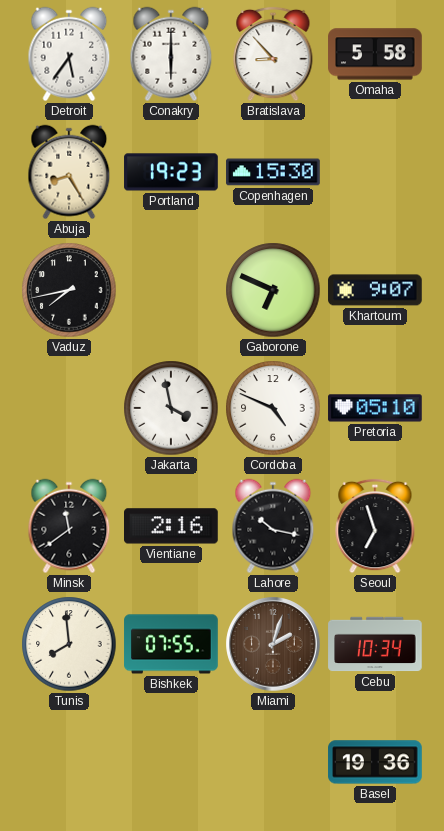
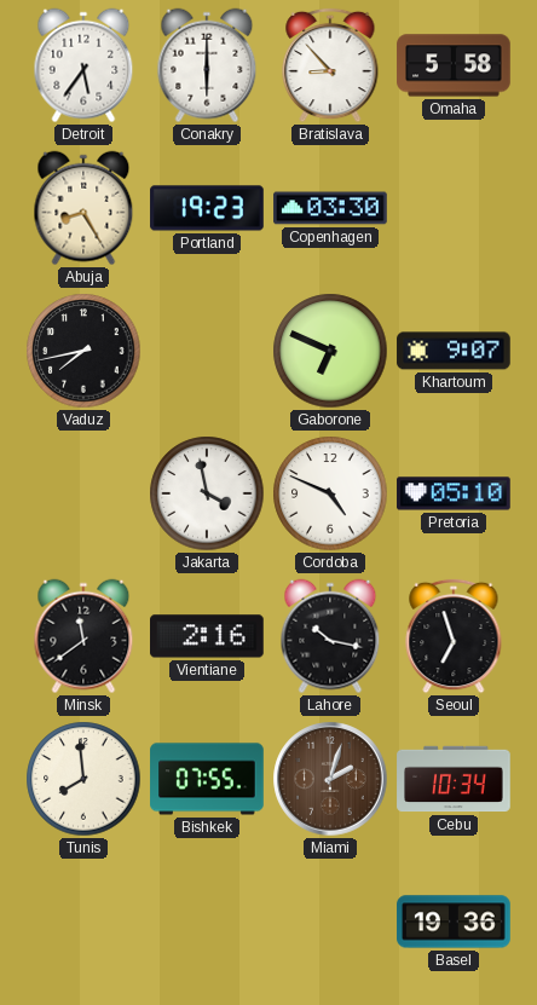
Copenhagen: 15:30 -> 03:30 (330, 208)
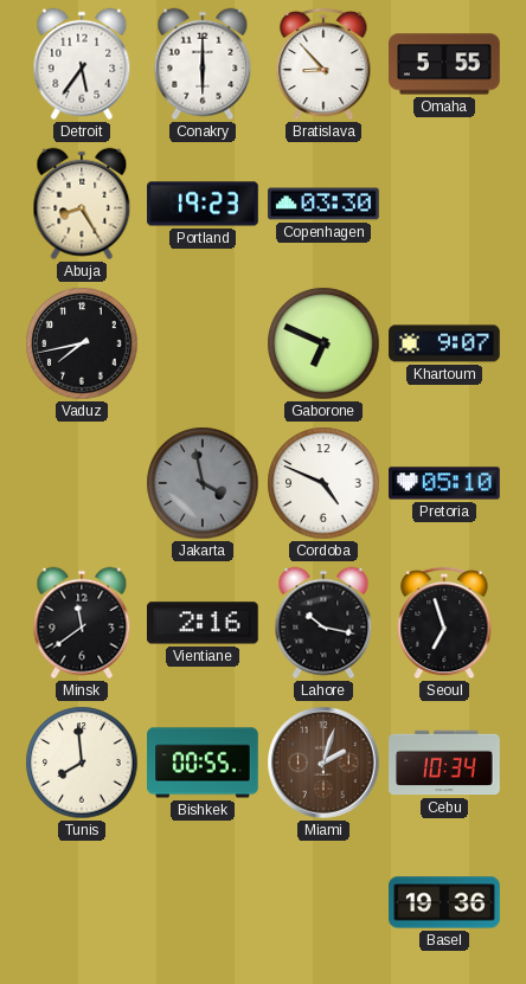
Omaha: 5:58 -> 5:55 (444, 64)
Jakarta dial: white -> grey (203, 483)
Bishkek: 07:55 -> 00:55 (203, 763)
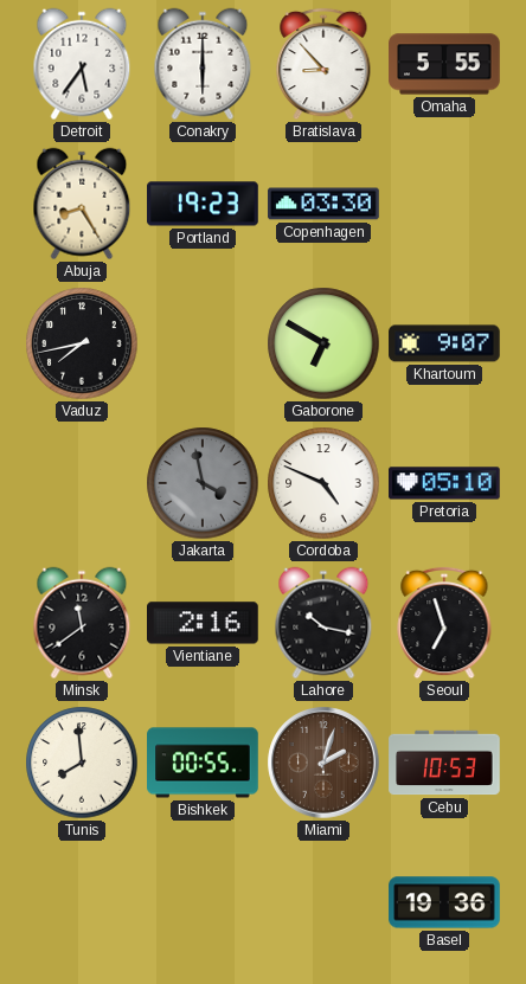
Gaborone: 6:49 -> 6:50 (323, 343)
Cebu: 10:34 -> 10:53 (444, 763)
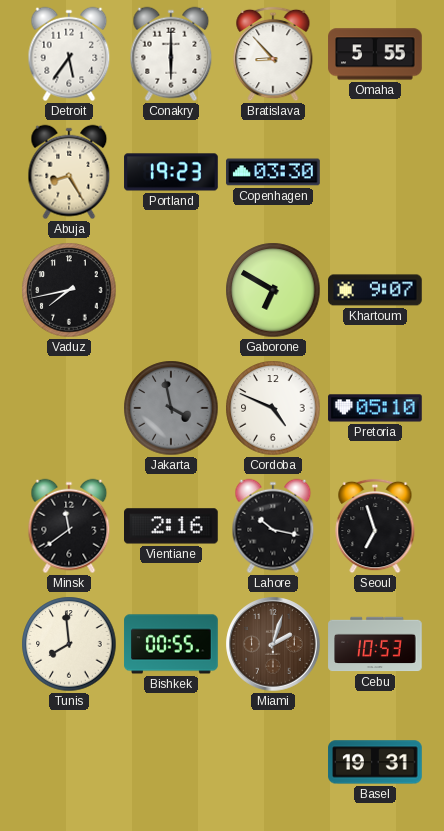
Basel: 19:36 -> 19:31 (375, 762)
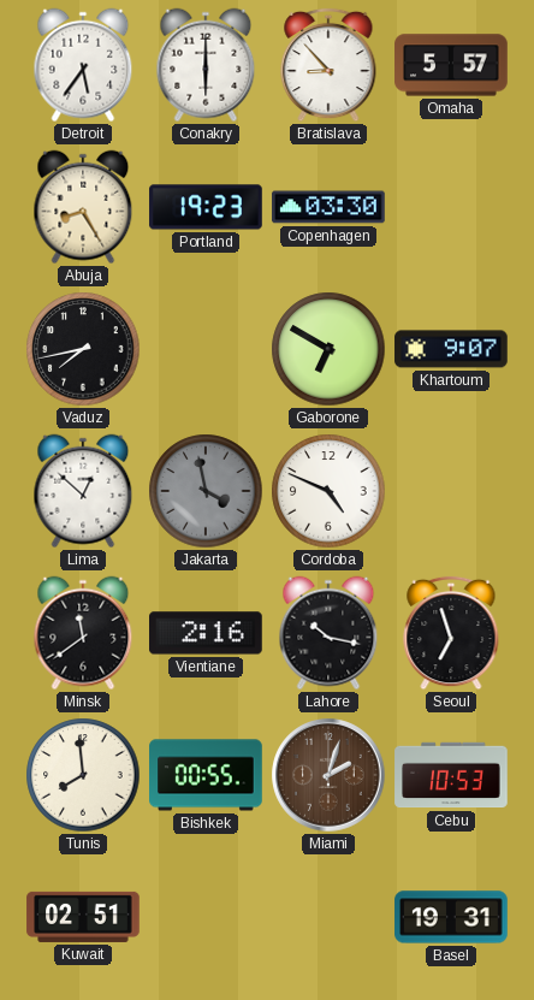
Omaha: 5:55 -> 5:57 (451, 65)
Lima: none -> 12:52 (83, 491)
Pretoria: 05:10 -> none (375, 408)
Kuwait: none -> 02:51 (83, 917)
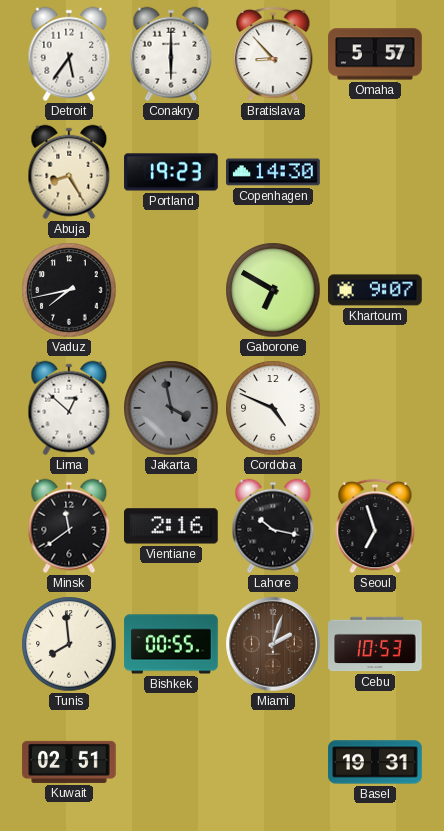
Copenhagen: 03:30 -> 14:30 (273, 172)
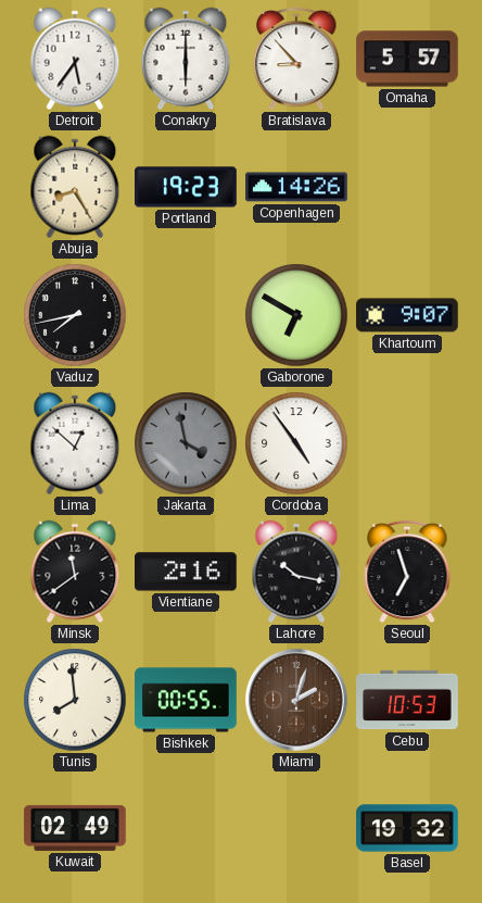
Copenhagen: 14:30 -> 14:26 (296, 187)
Cordoba: 4:49 -> 4:54 (296, 443)
Kuwait: 02:51 -> 02:49 (75, 828)
Basel: 19:31 -> 19:32 (407, 828)
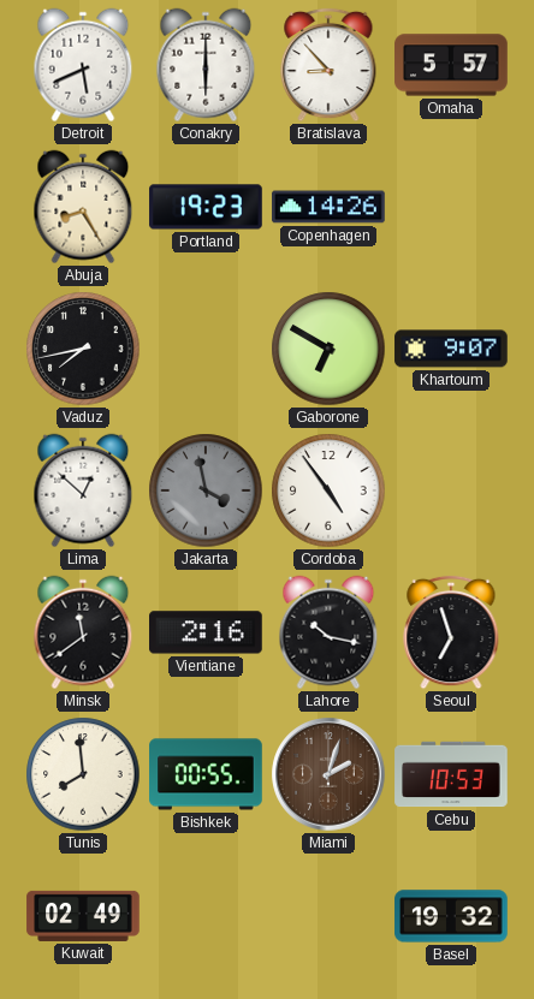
Detroit: 5:36 -> 5:41 (83, 65)
